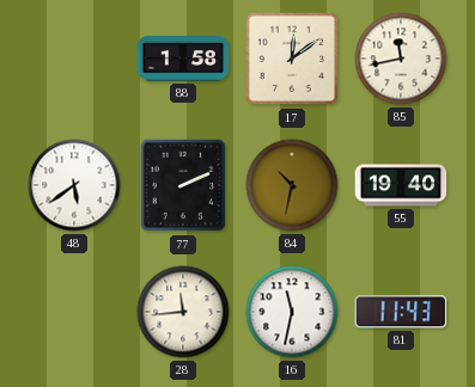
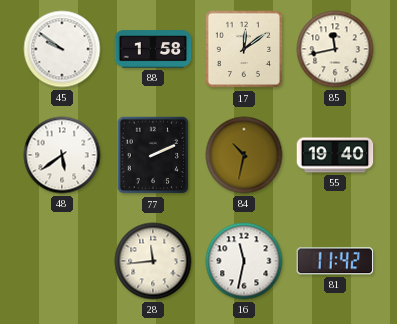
45: none -> 9:51 (62, 49)
81: 11:43 -> 11:42 (335, 261)
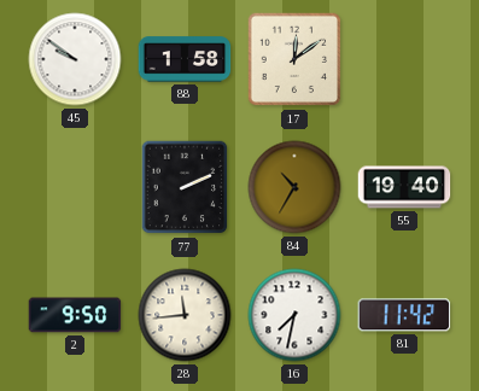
85: 11:43 -> none (335, 49)
48: 5:39 -> none (62, 155)
84: 10:32 -> 10:35 (294, 187)
2: none -> 9:50 (75, 315)
16: 11:32 -> 7:32 (294, 315)
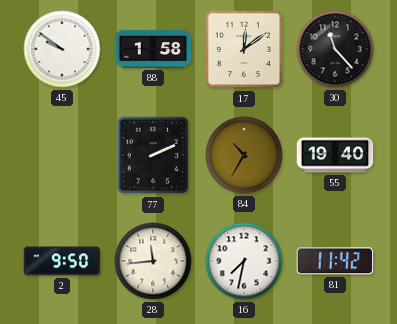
30: none -> 11:23 (335, 49)
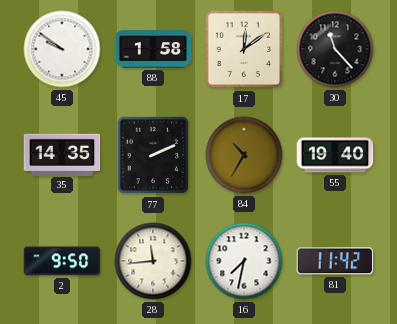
35: none -> 14:35 (62, 154)
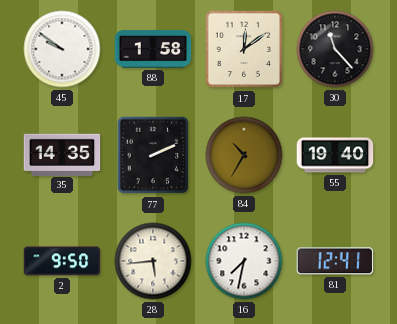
28: 11:44 -> 5:44 (153, 261)
81: 11:42 -> 12:41 (335, 261)
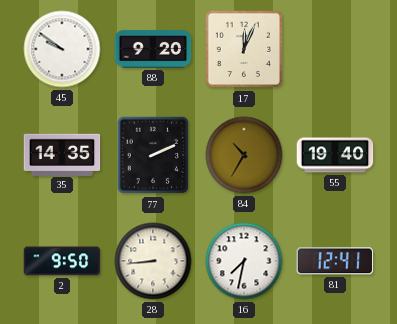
88: 1:58 -> 9:20 (153, 49)
17: 12:09 -> 12:04 (244, 49)
30: 11:23 -> none (335, 49)
28: 5:44 -> 8:44 (153, 261)
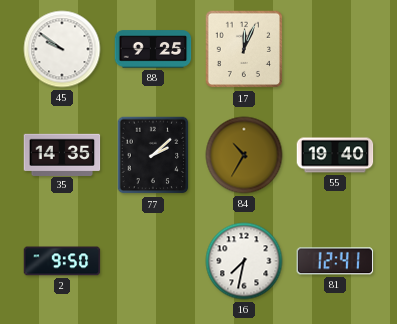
88: 9:20 -> 9:25 (153, 49)
77: 2:11 -> 2:08 (153, 155)
28: 8:44 -> none (153, 261)
